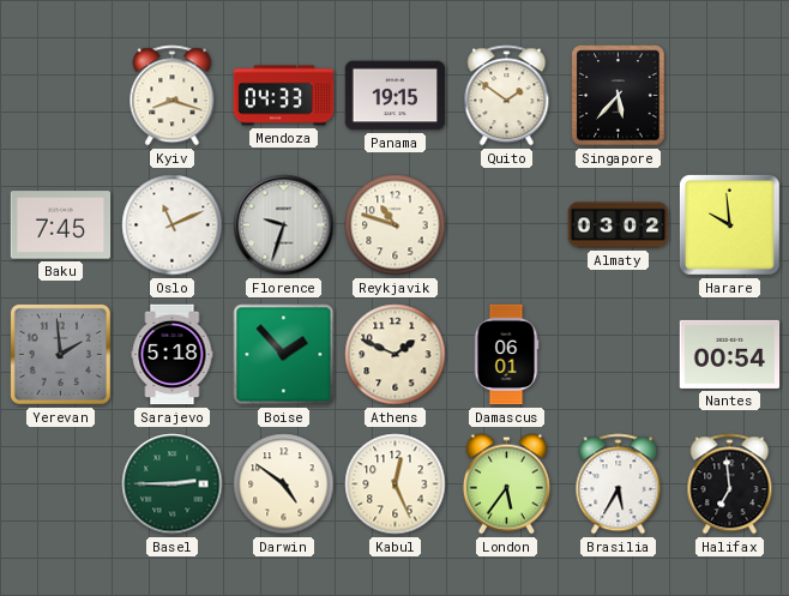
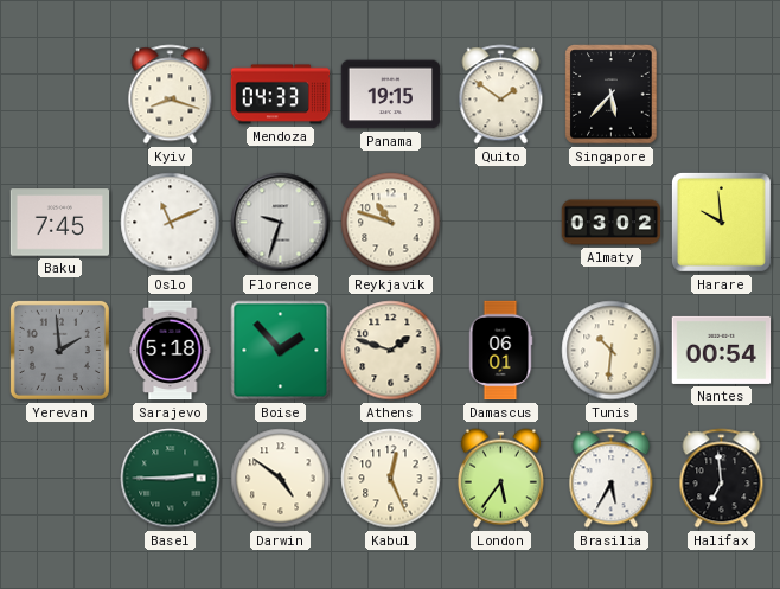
Athens: 1:49 -> 1:48 (391, 351)
Tunis: none -> 10:31 (612, 351)
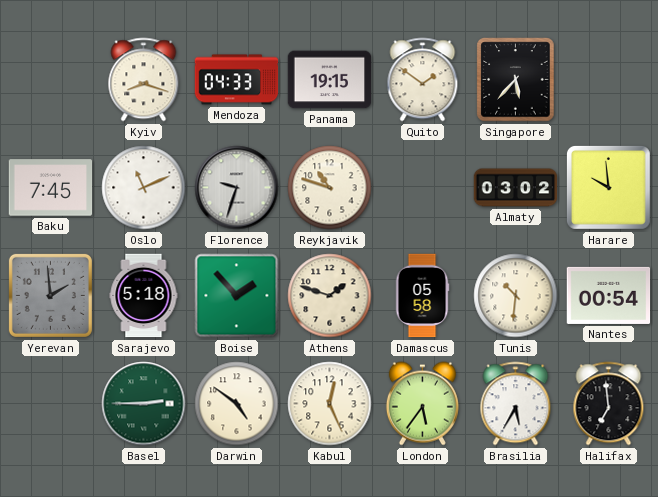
Damascus: 06:01 -> 05:58 (422, 296)
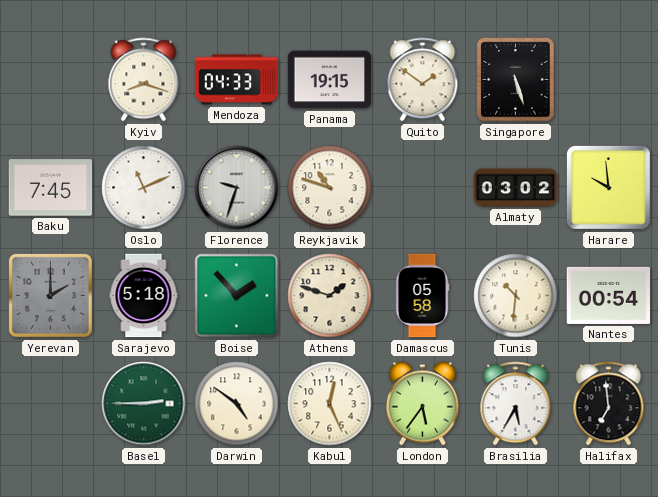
Singapore: 5:37 -> 5:27 (516, 80)
Yerevan: 1:59 -> 2:00 (50, 295)
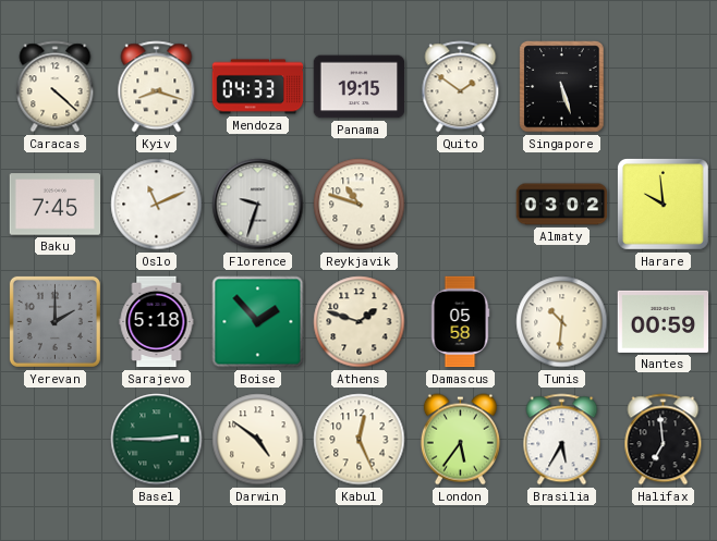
Caracas: none -> 4:22 (56, 87)
Nantes: 00:54 -> 00:59 (664, 321)
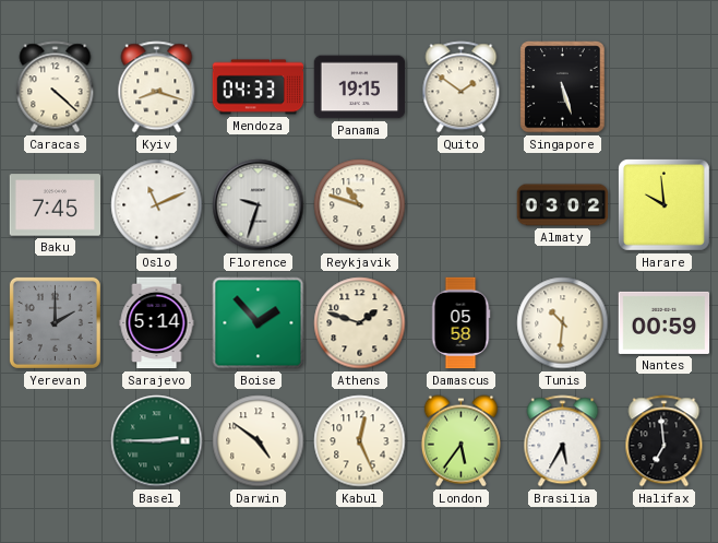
Sarajevo: 5:18 -> 5:14 (157, 323)
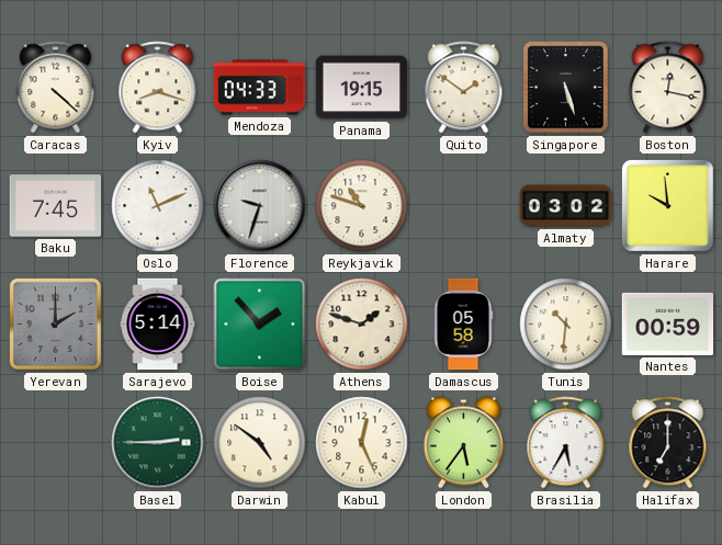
Boston: none -> 12:17 (668, 88)
Halifax: 6:59 -> 7:00 (668, 443)
